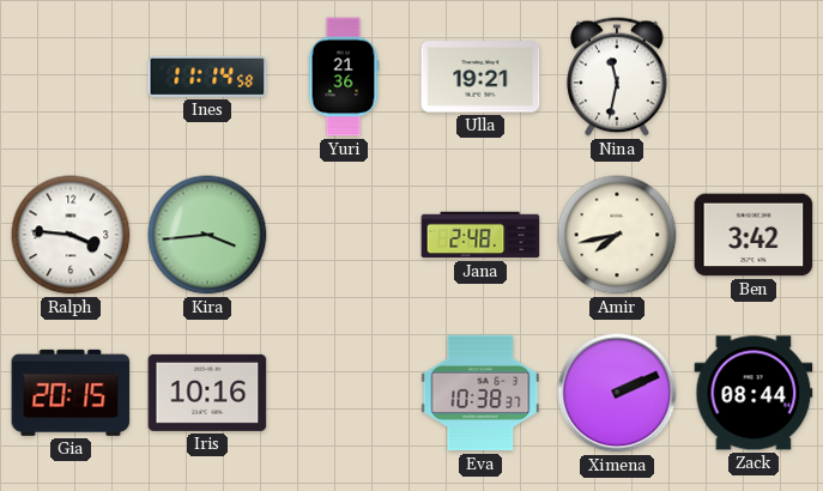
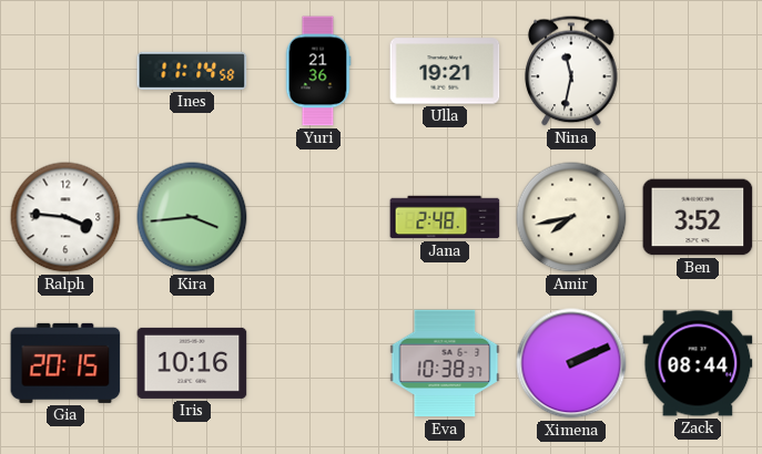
Ben: 3:42 -> 3:52 (698, 217)
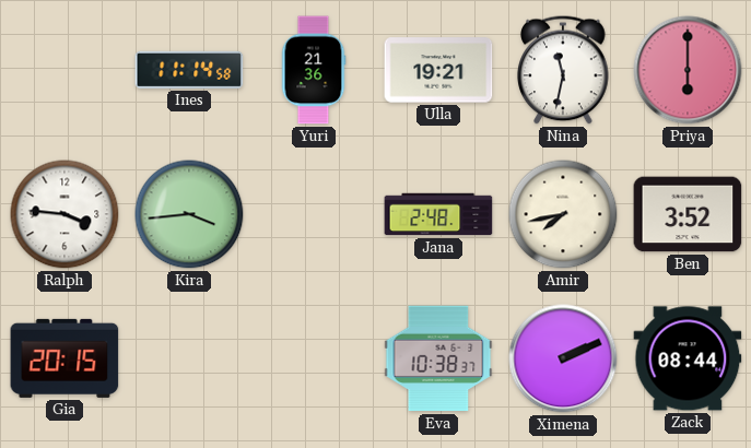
Priya: none -> 6:00 (688, 70)
Iris: 10:16 -> none (192, 363)
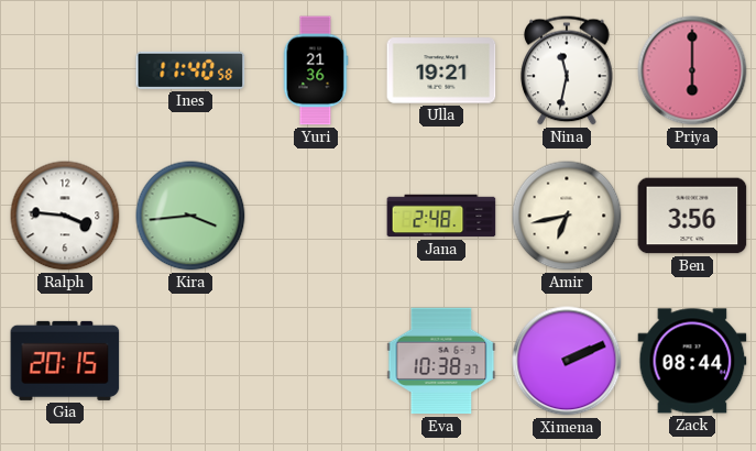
Ines: 11:14 -> 11:40 (190, 70)
Amir: 7:43 -> 6:43 (567, 216)
Ben: 3:52 -> 3:56 (692, 216)
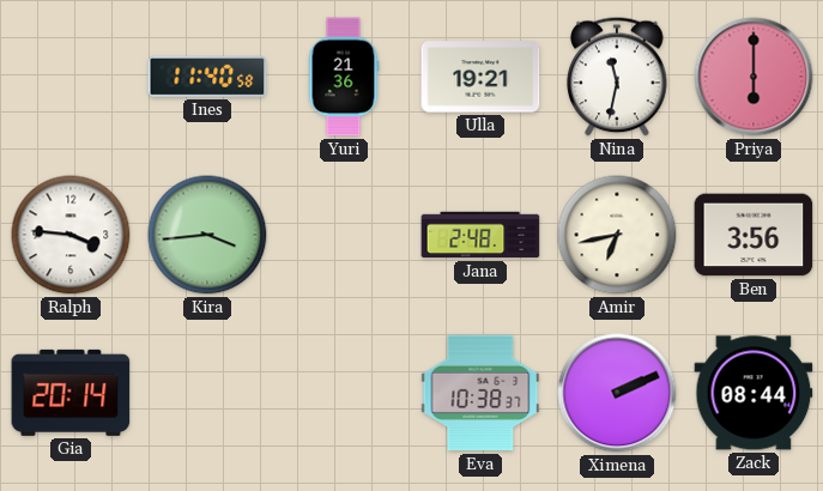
Gia: 20:15 -> 20:14 (71, 393)
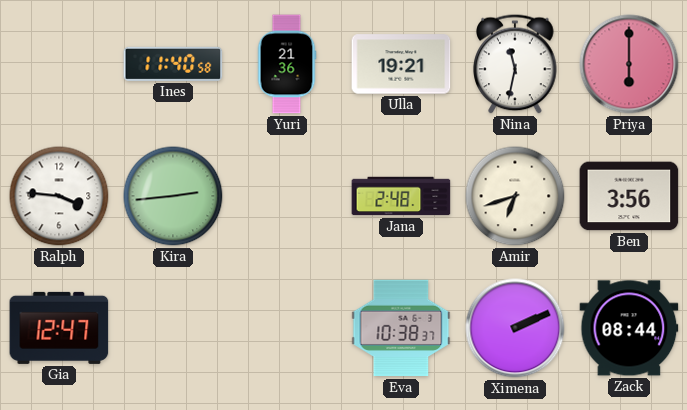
Kira: 3:44 -> 2:44 (173, 196)
Amir: 6:43 -> 6:42 (515, 196)
Gia: 20:14 -> 12:47 (59, 328)
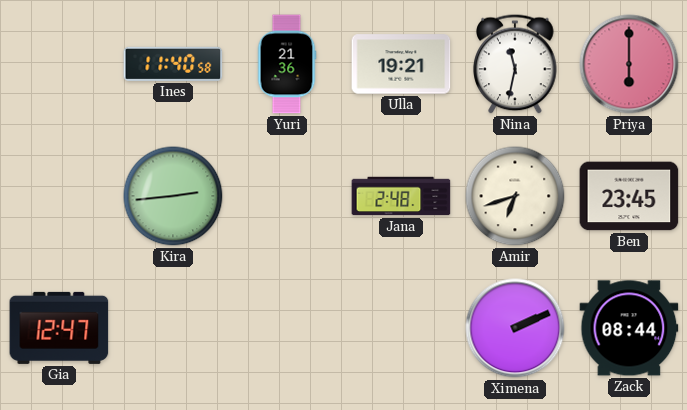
Ralph: 3:46 -> none (59, 196)
Ben: 3:56 -> 23:45 (629, 196)
Eva: 10:38 -> none (401, 328)
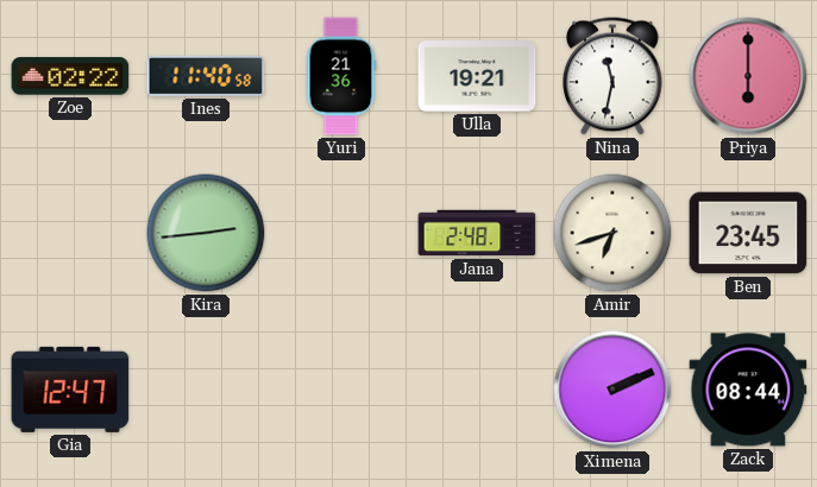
Zoe: none -> 02:22 (70, 76)
